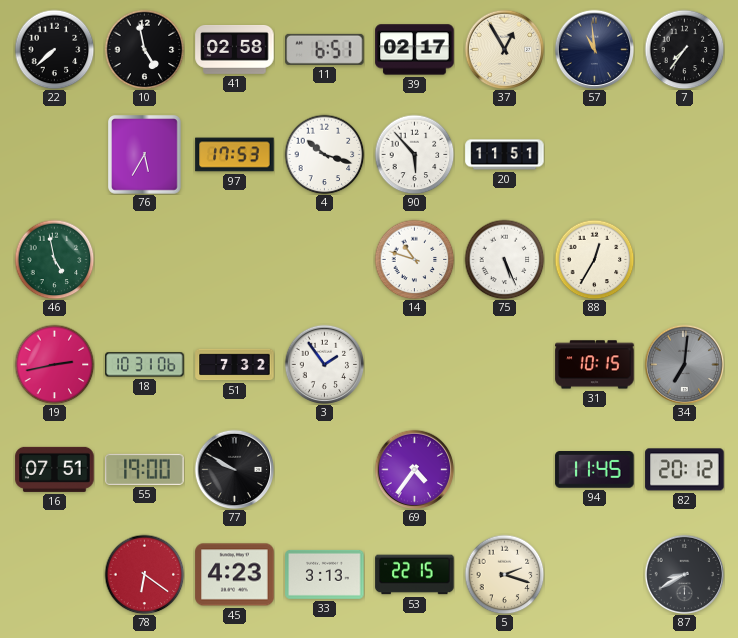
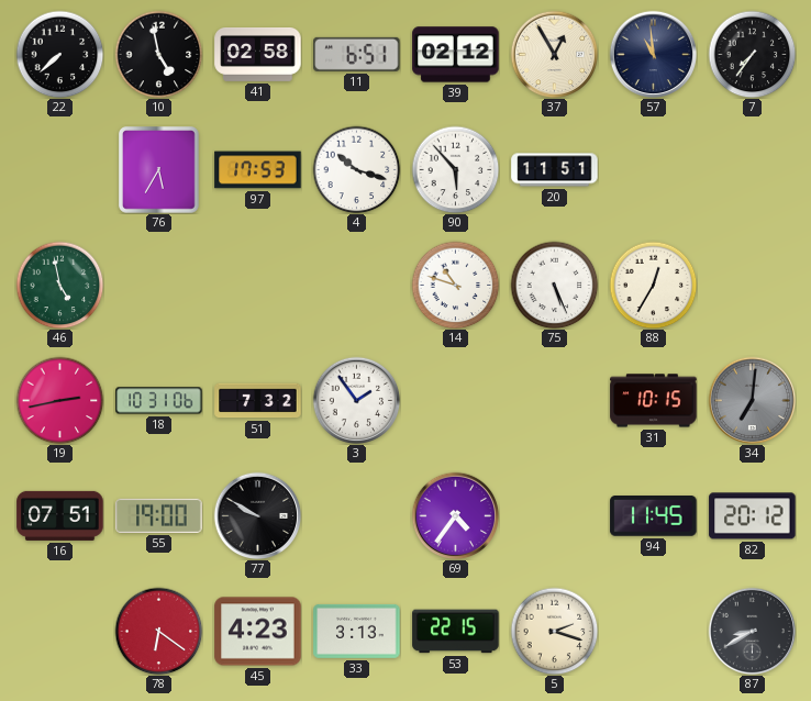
39: 02:17 -> 02:12 (456, 55)
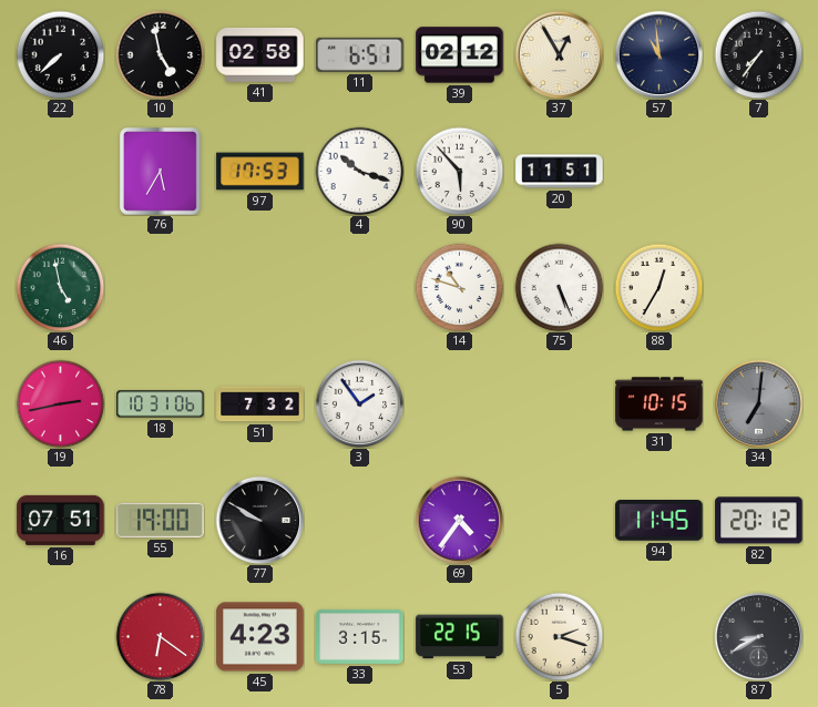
33: 3:13 -> 3:15 (360, 636)
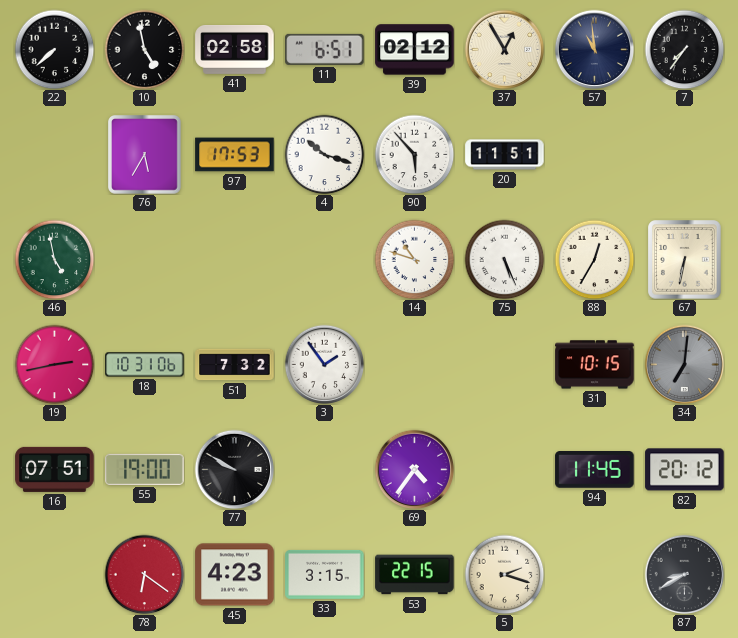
67: none -> 6:32 (685, 260)
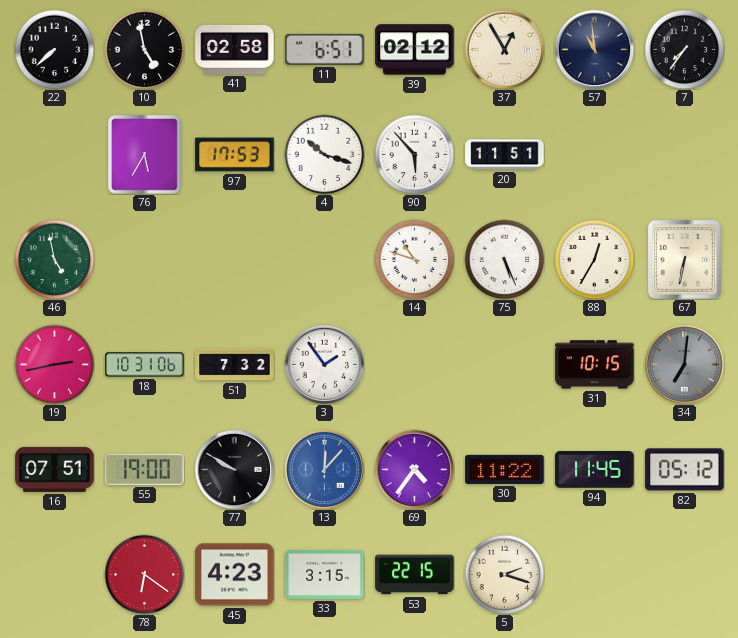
13: none -> 12:07 (324, 469)
30: none -> 11:22 (505, 469)
82: 20:12 -> 05:12 (685, 470)
87: 8:40 -> none (684, 574)
